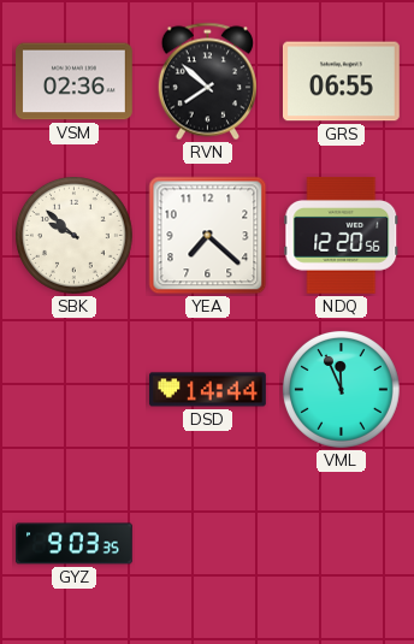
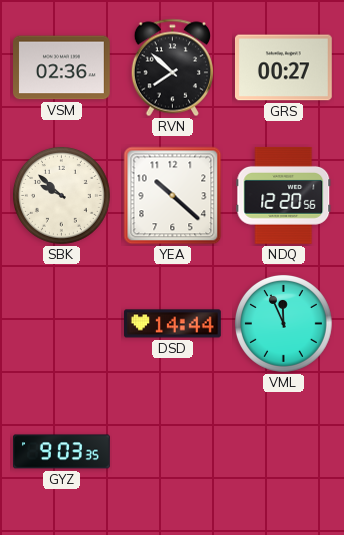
GRS: 06:55 -> 00:27 (284, 68)
YEA: 7:22 -> 10:22 (173, 196)
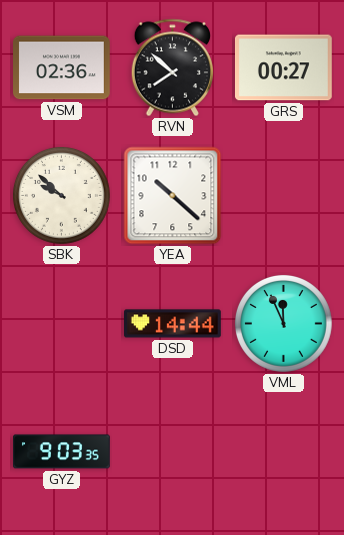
NDQ: 12:20 -> none (284, 195)
